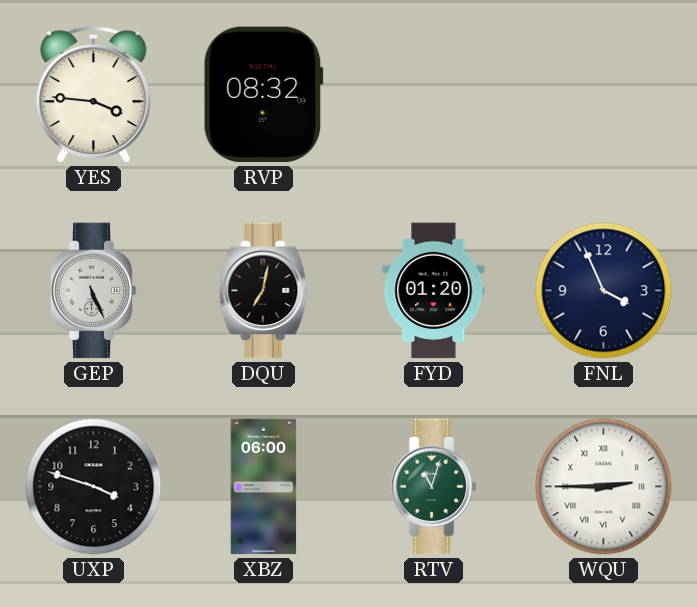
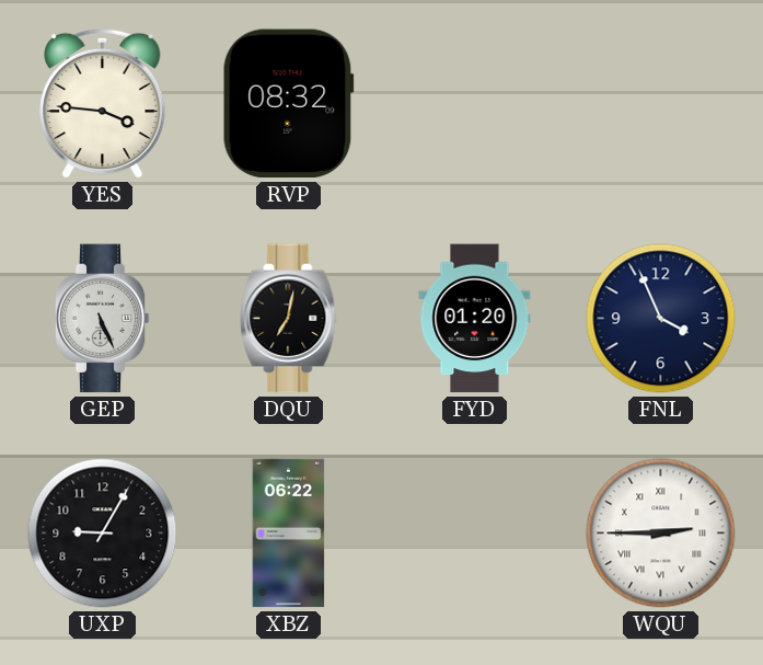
UXP: 3:48 -> 9:05 (103, 534)
XBZ: 06:00 -> 06:22 (289, 534)
RTV: 11:03 -> none (433, 487)
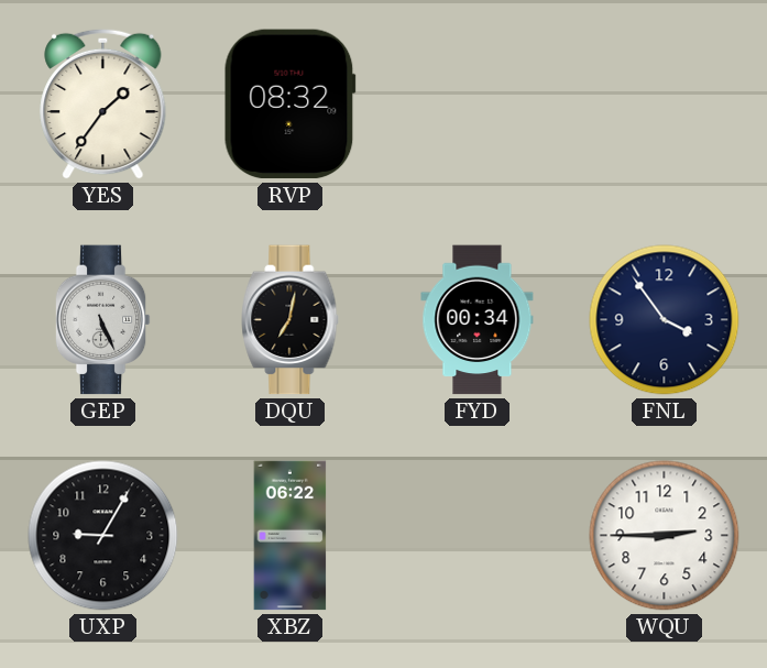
YES: 3:46 -> 1:36 (103, 103)
FYD: 01:20 -> 00:34 (478, 320)
FNL: 3:56 -> 3:54 (665, 320)
WQU numerals: Roman -> Arabic (665, 536)
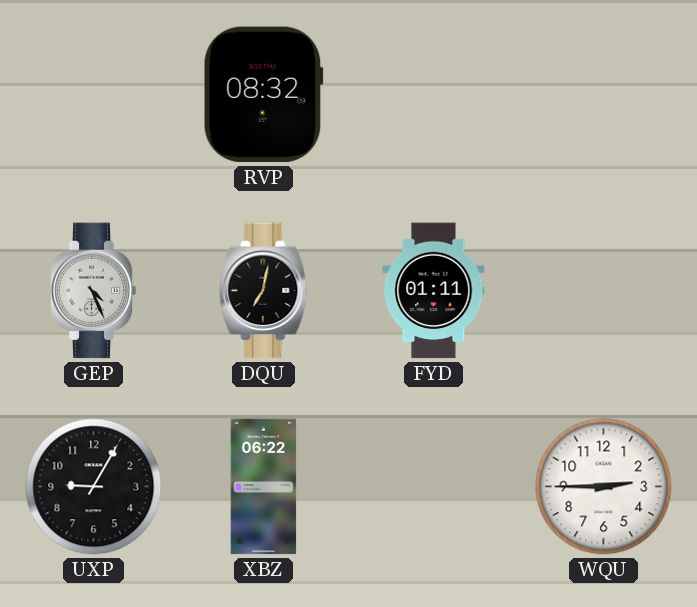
YES: 1:36 -> none (103, 103)
GEP: 5:26 -> 4:26 (93, 291)
FYD: 00:34 -> 01:11 (434, 291)
FNL: 3:54 -> none (665, 320)
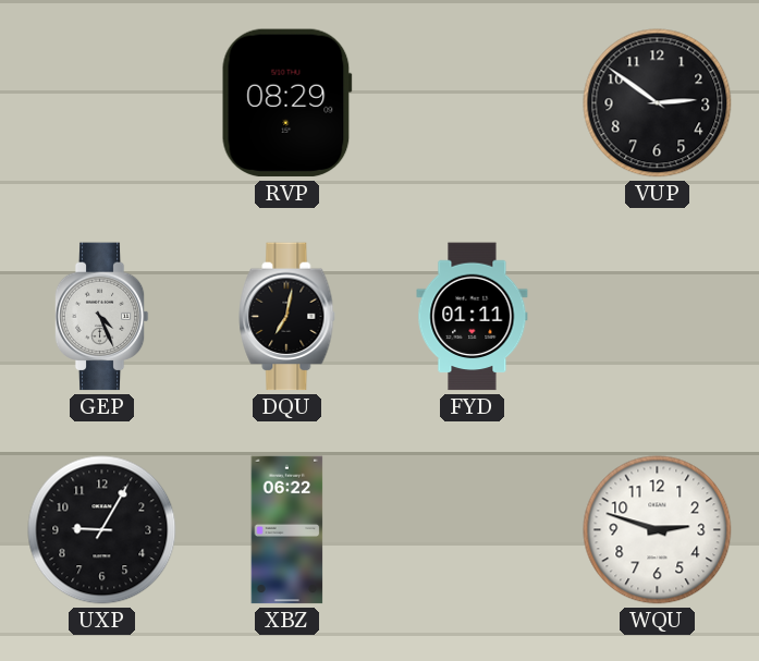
RVP: 08:32 -> 08:29 (286, 103)
VUP: none -> 2:51 (658, 103)
WQU: 2:45 -> 2:48 (658, 530)
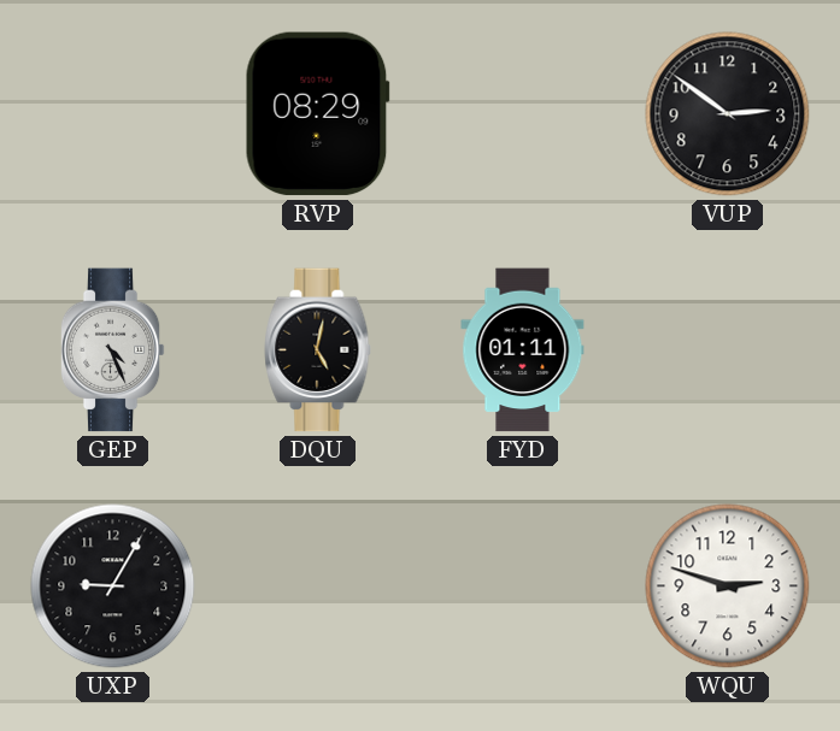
DQU: 7:02 -> 5:02 (318, 350)
XBZ: 06:22 -> none (287, 530)
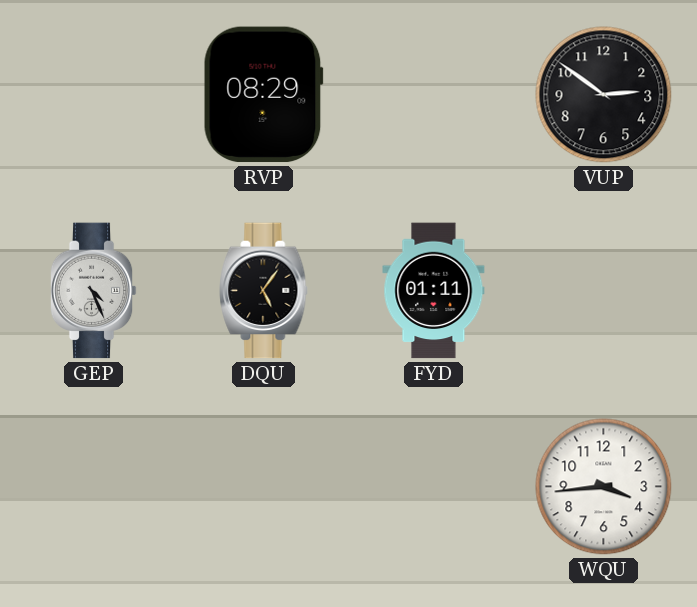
DQU: 5:02 -> 5:06 (264, 291)
UXP: 9:05 -> none (113, 586)
WQU: 2:48 -> 3:44 (604, 487)
